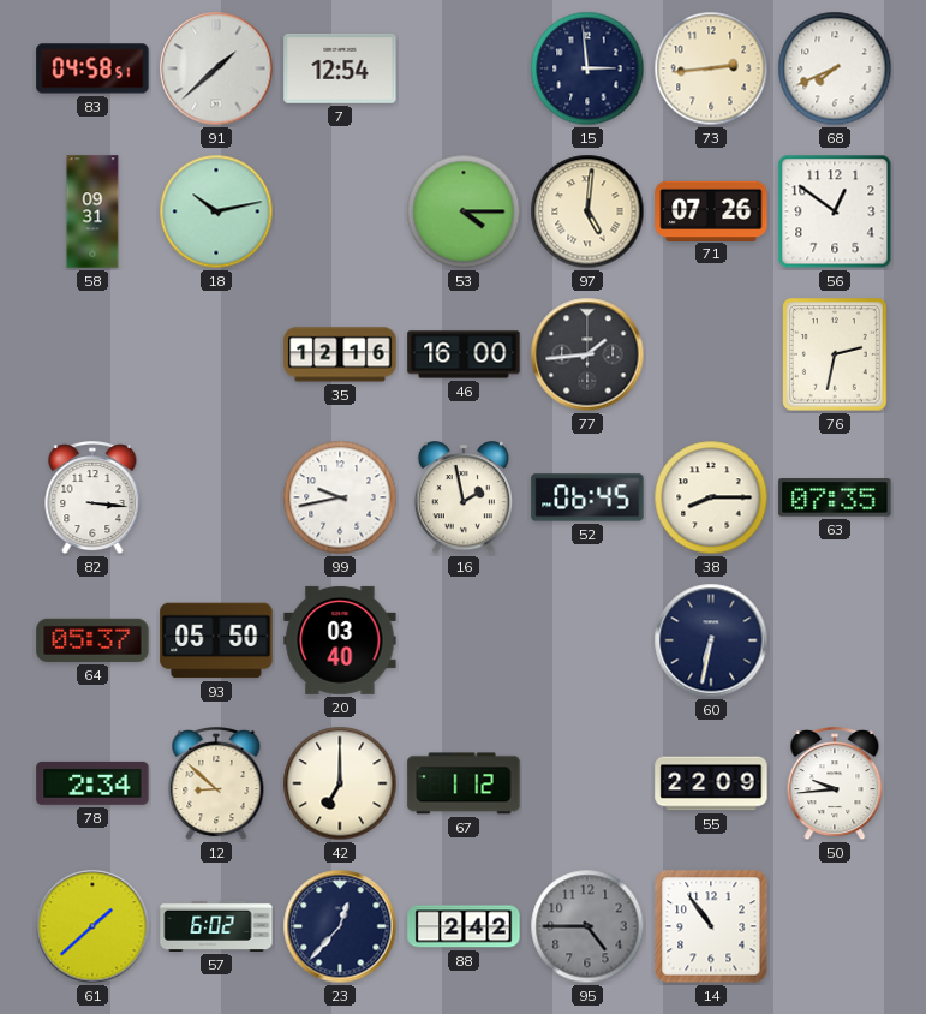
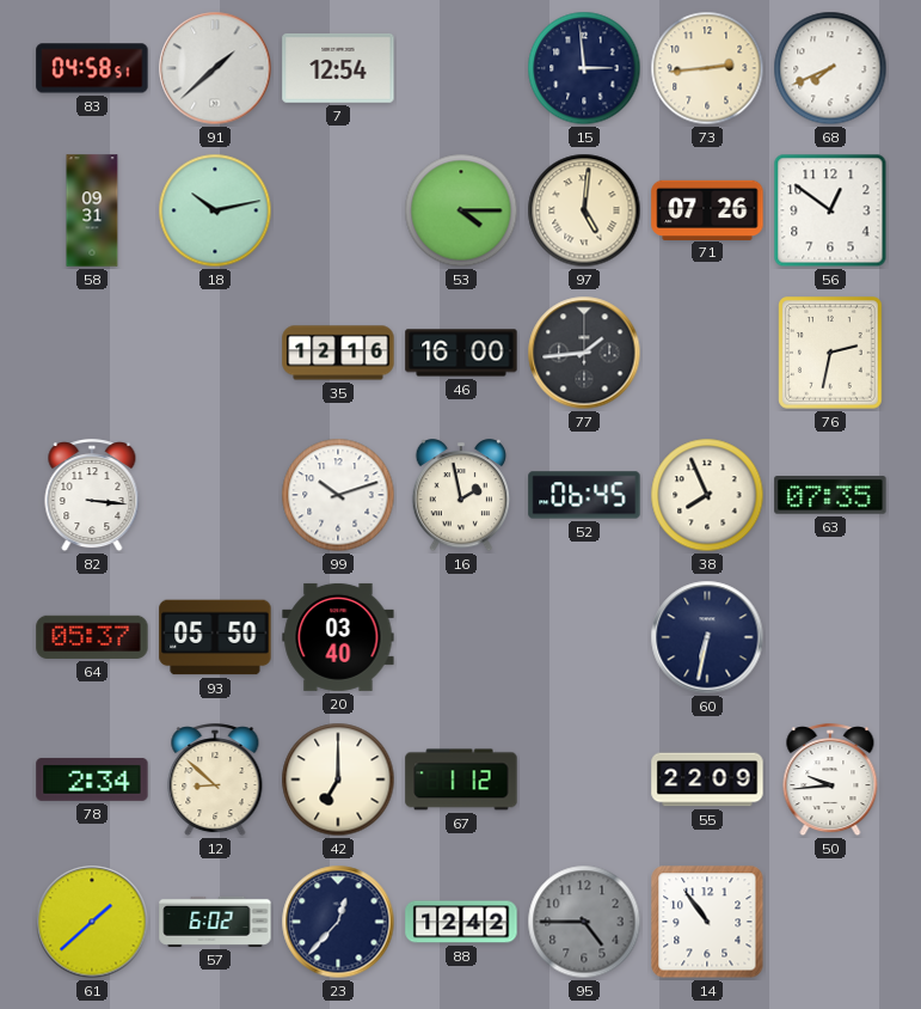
99: 9:43 -> 10:12 (338, 495)
38: 8:15 -> 7:56 (707, 495)
88: 2:42 -> 12:42 (461, 922)
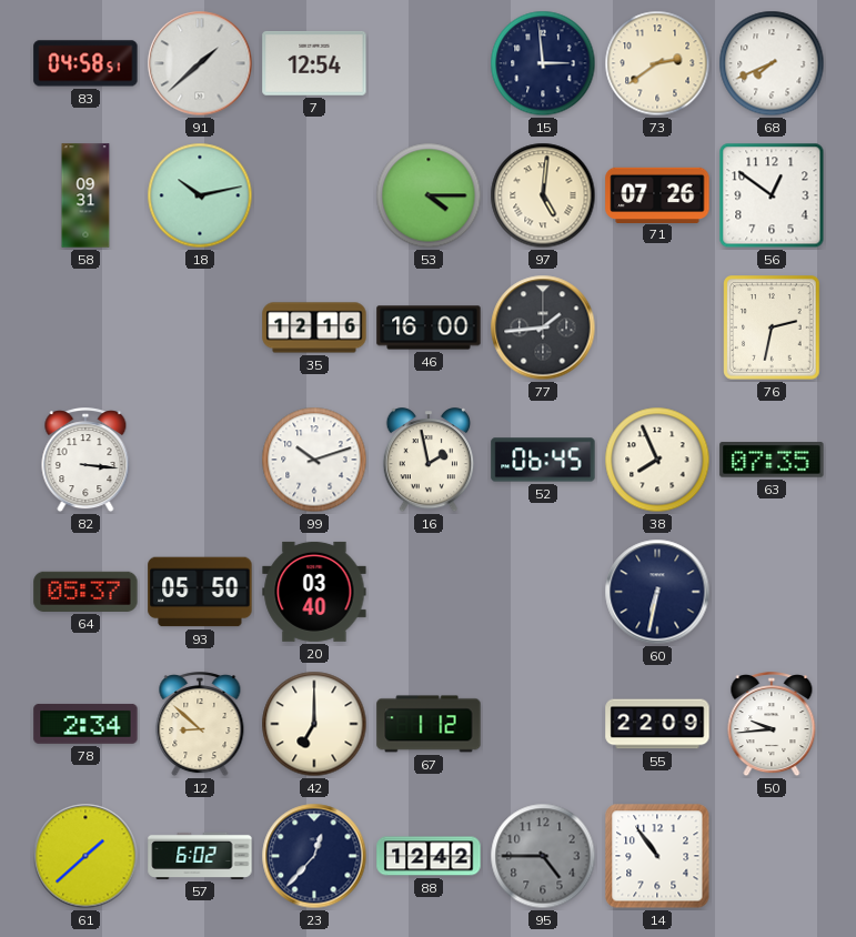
73: 2:44 -> 2:39 (657, 63)
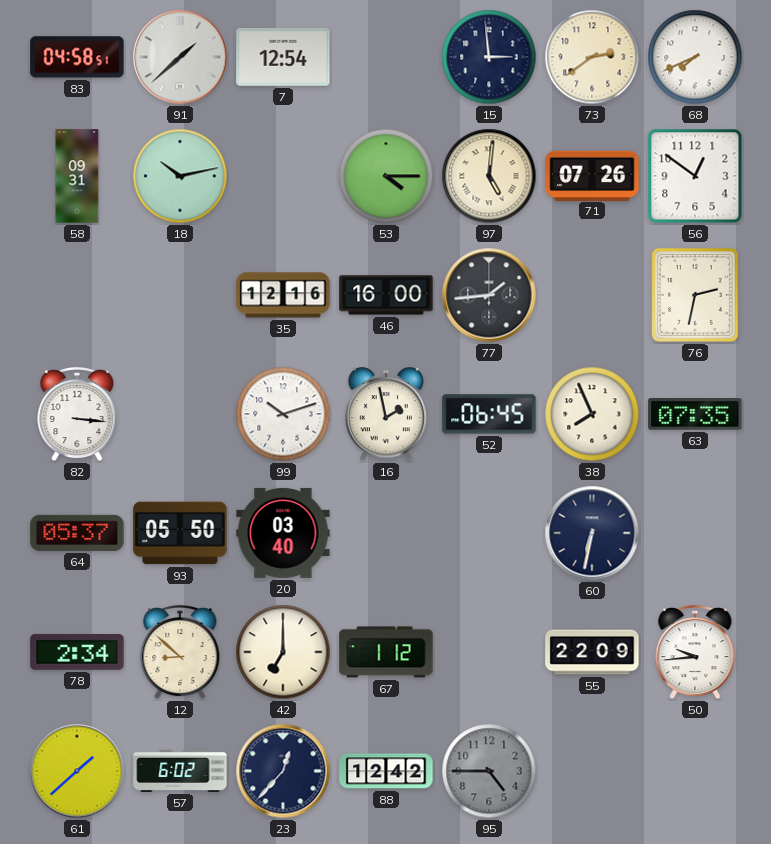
14: 10:54 -> none (657, 856)
